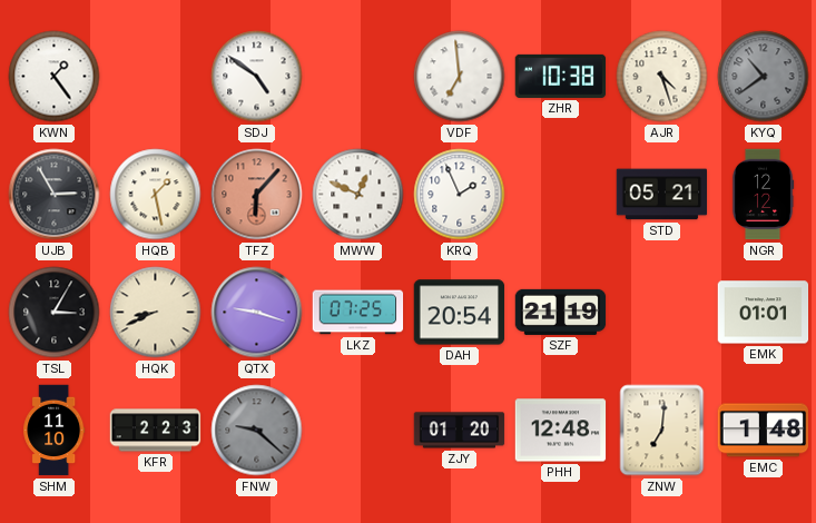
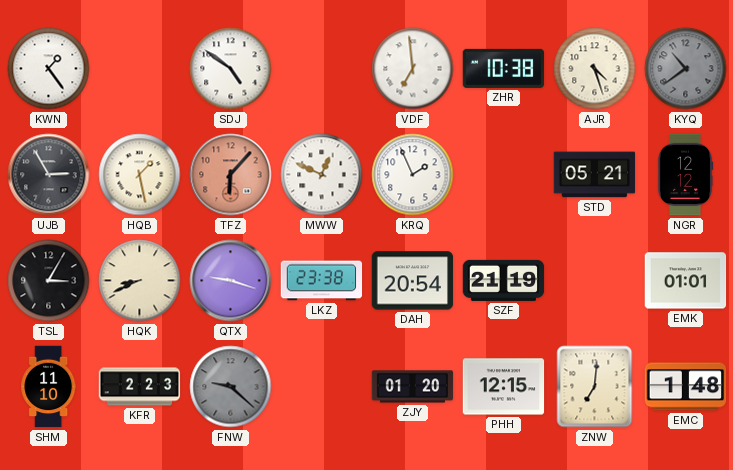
LKZ: 07:25 -> 23:38 (322, 281)
PHH: 12:48 -> 12:15 (504, 387)
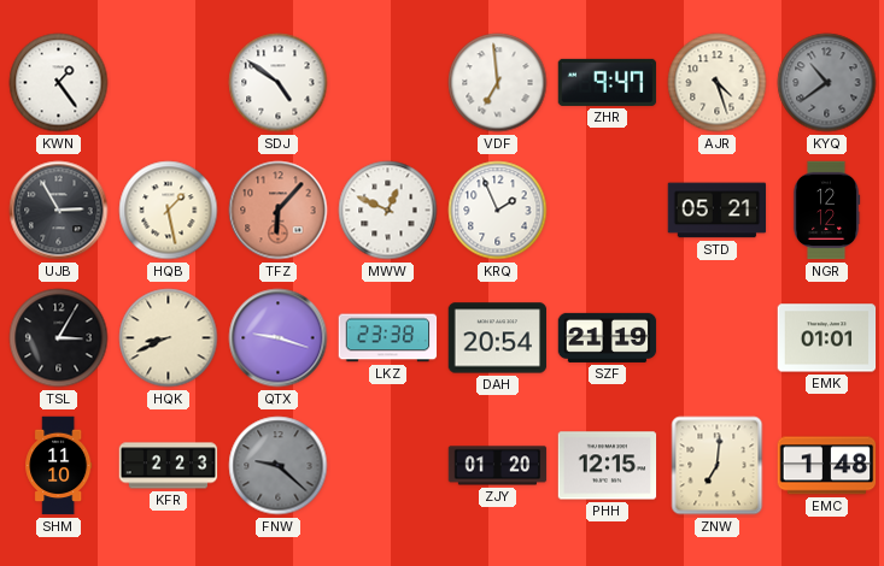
ZHR: 10:38 -> 9:47 (608, 82)
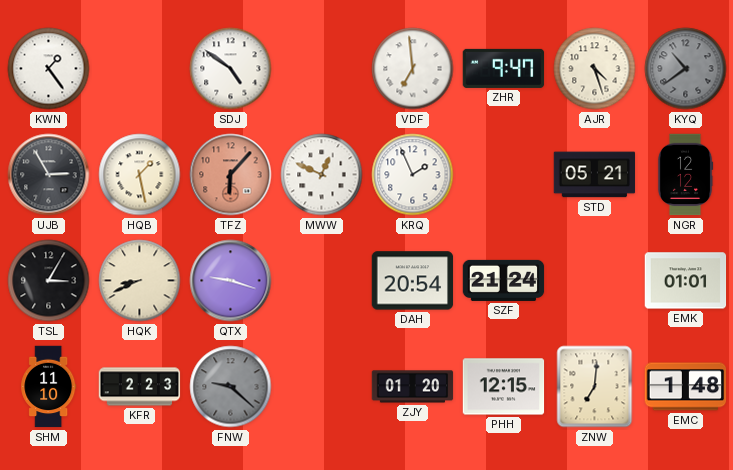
LKZ: 23:38 -> none (388, 338)
SZF: 21:19 -> 21:24 (504, 280)
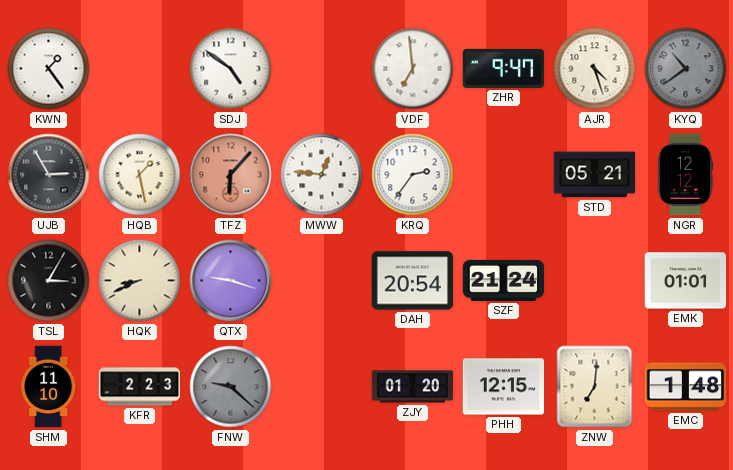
MWW: 12:49 -> 12:46 (322, 175)
KRQ: 1:56 -> 2:36 (413, 175)
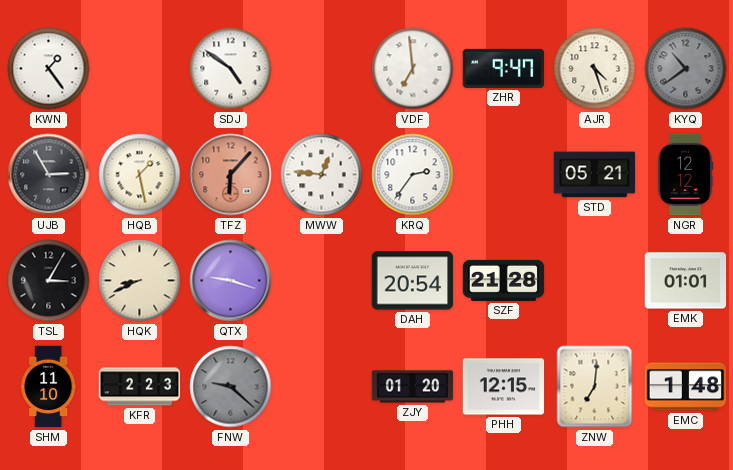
SZF: 21:24 -> 21:28 (504, 280)
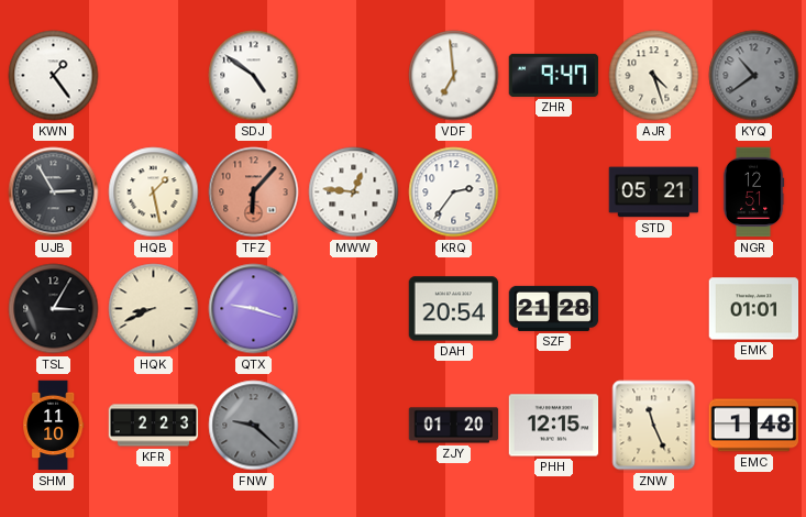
NGR: 12:12 -> 12:51 (753, 193)
ZNW: 7:01 -> 11:26 (654, 426)
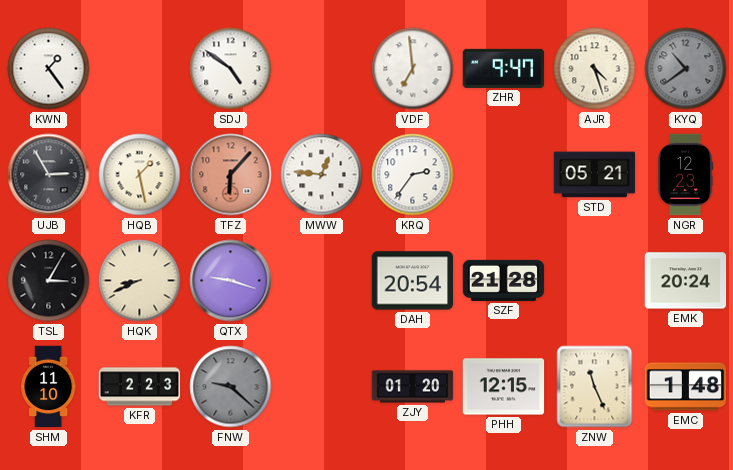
NGR: 12:51 -> 12:23 (685, 175)
EMK: 01:01 -> 20:24 (686, 281)
